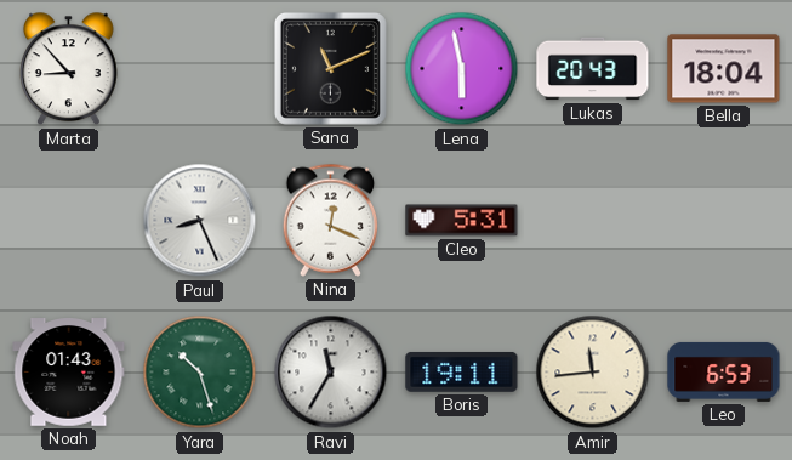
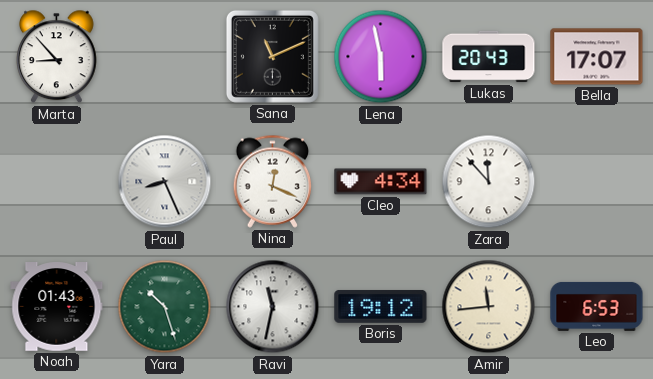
Bella: 18:04 -> 17:07 (597, 57)
Cleo: 5:31 -> 4:34 (381, 182)
Zara: none -> 11:53 (489, 182)
Ravi: 11:35 -> 11:32 (273, 307)
Boris: 19:11 -> 19:12 (381, 306)
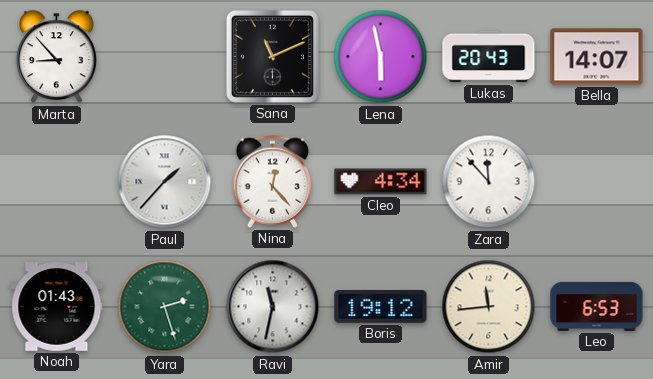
Bella: 17:07 -> 14:07 (597, 57)
Paul: 8:26 -> 1:37 (165, 182)
Nina: 12:19 -> 12:23 (273, 181)
Yara: 10:27 -> 2:27 (165, 307)
